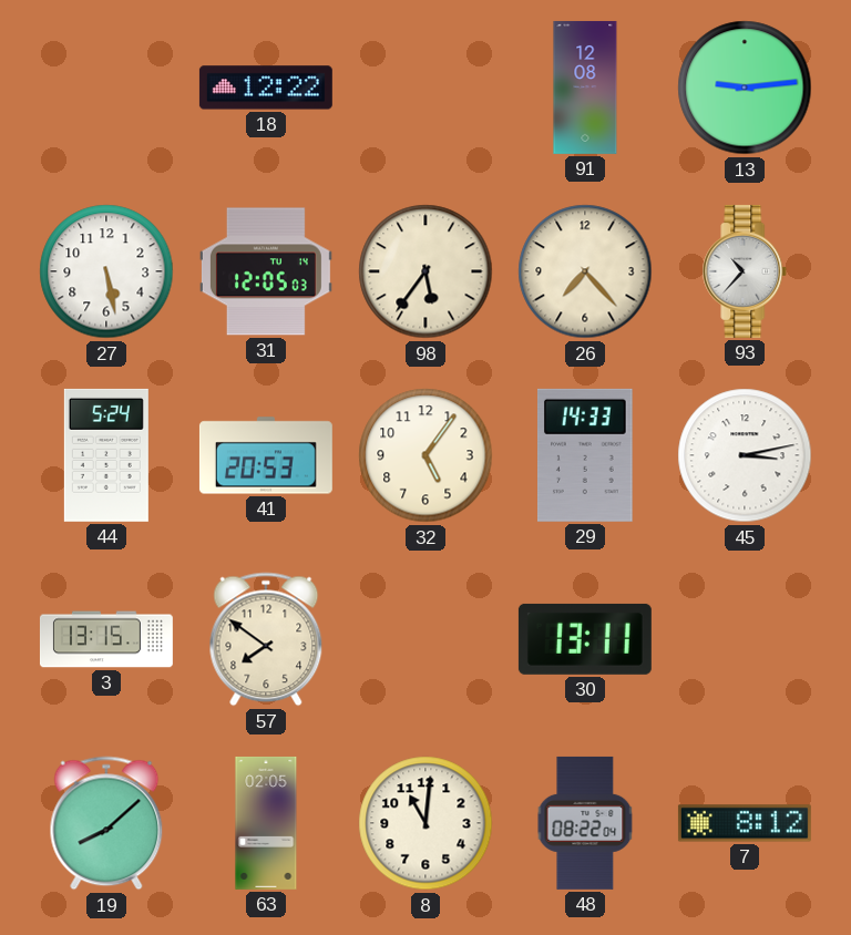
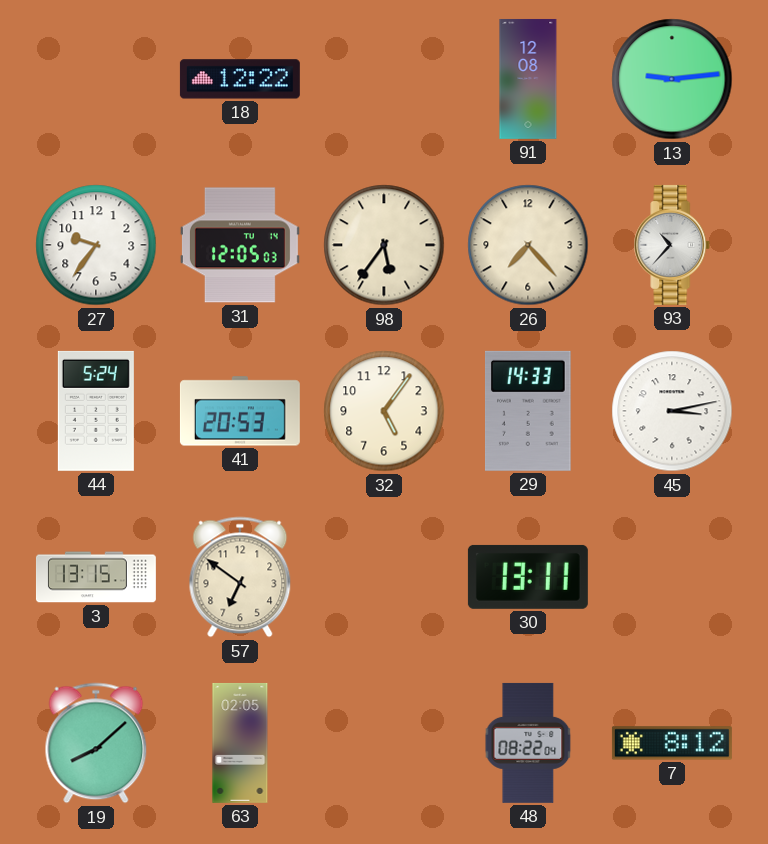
27: 5:28 -> 9:36 (96, 245)
57: 7:51 -> 6:51 (240, 577)
8: 11:01 -> none (425, 823)
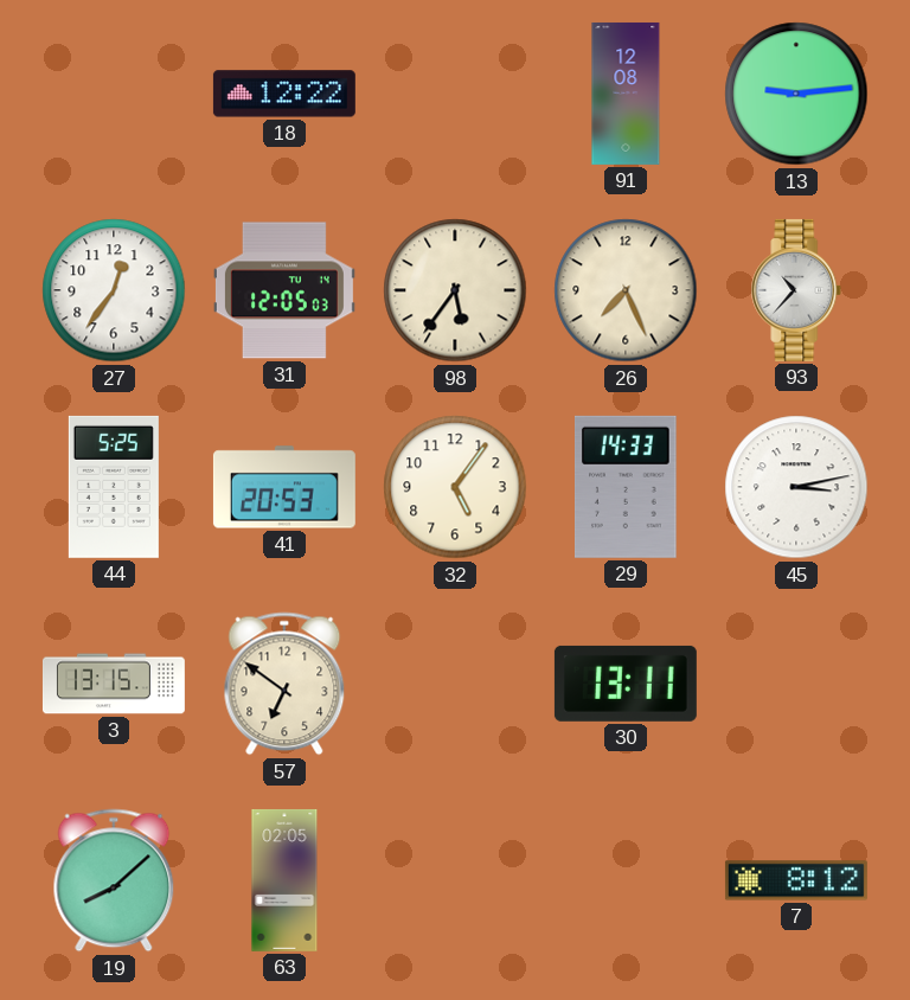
27: 9:36 -> 12:36 (114, 290)
26: 7:23 -> 7:26 (626, 290)
44: 5:24 -> 5:25 (114, 487)
48: 08:22 -> none (528, 743)
